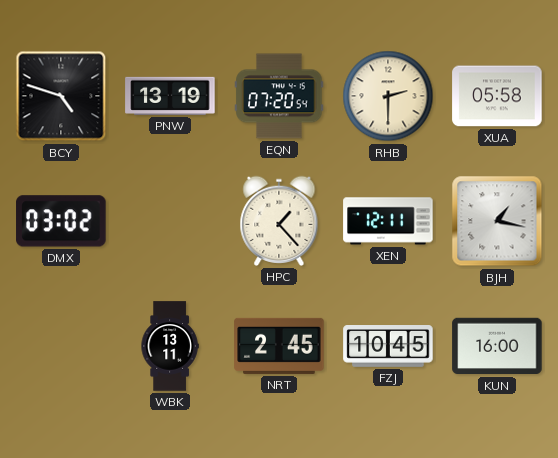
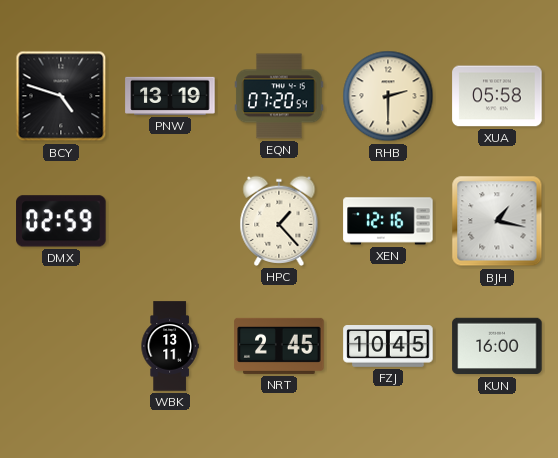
DMX: 03:02 -> 02:59 (61, 221)
XEN: 12:11 -> 12:16 (388, 221)
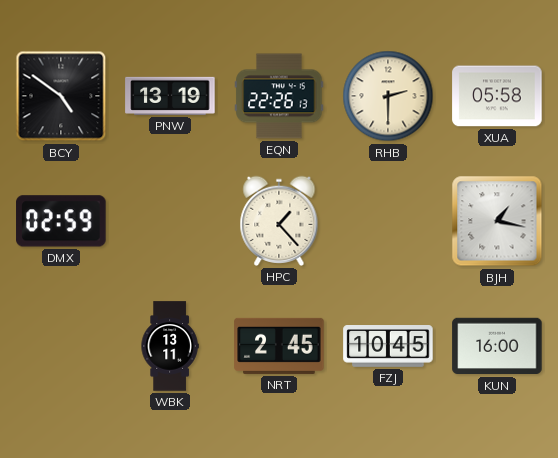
BCY: 4:48 -> 4:51 (61, 96)
EQN: 07:20 -> 22:26 (279, 96)
XEN: 12:16 -> none (388, 221)
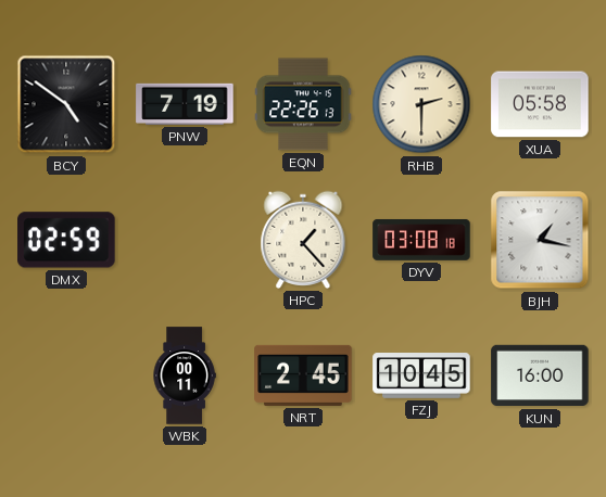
PNW: 13:19 -> 7:19 (185, 104)
DYV: none -> 03:08 (421, 240)
WBK: 13:11 -> 00:11 (185, 375)
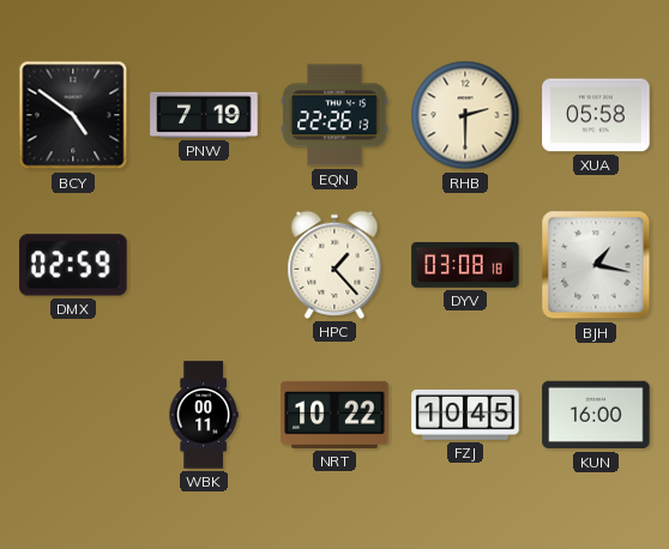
NRT: 2:45 -> 10:22 (334, 415)
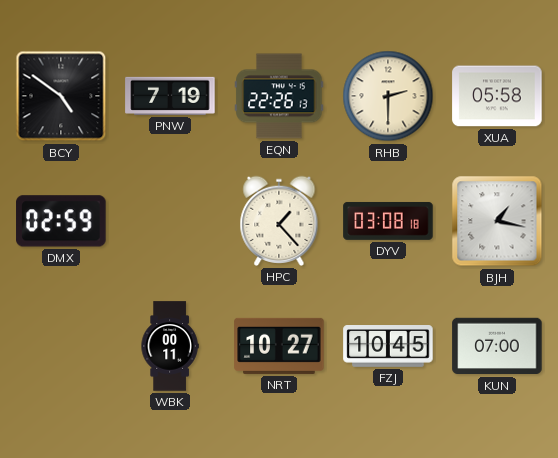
NRT: 10:22 -> 10:27 (279, 346)
KUN: 16:00 -> 07:00 (497, 346)
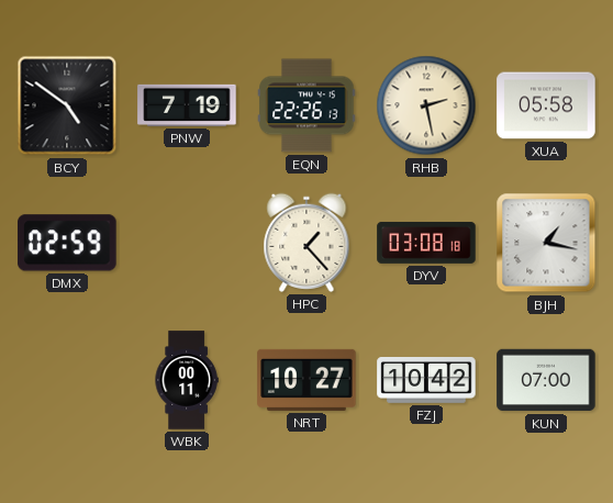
RHB: 2:30 -> 2:28 (426, 105)
FZJ: 10:45 -> 10:42 (426, 381)
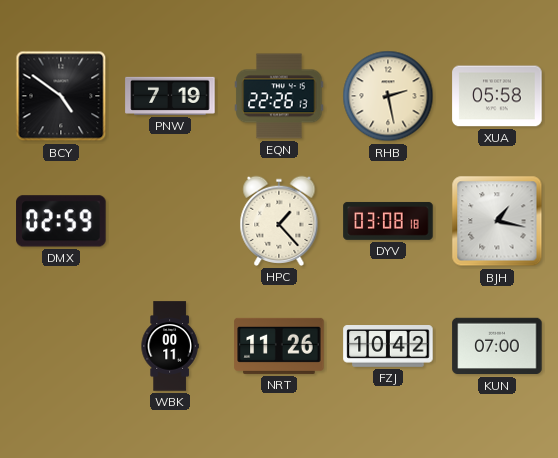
NRT: 10:27 -> 11:26 (279, 346)
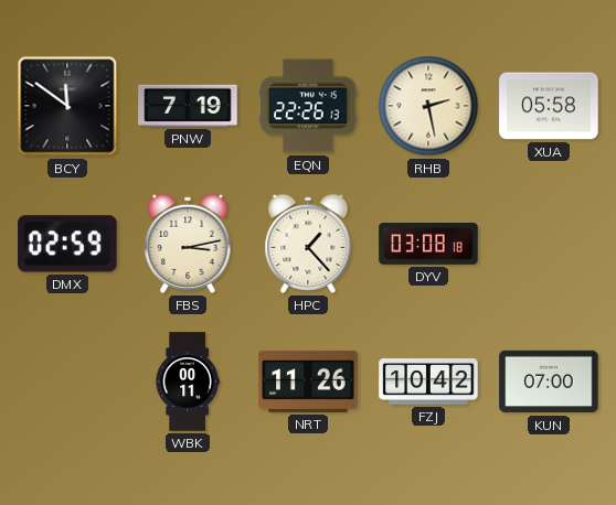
BCY: 4:51 -> 11:51 (67, 106)
FBS: none -> 3:13 (188, 244)
BJH: 1:17 -> none (497, 221)
